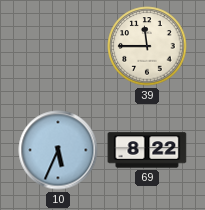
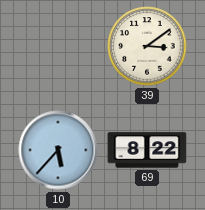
39: 11:45 -> 3:09 (147, 46)
10: 5:34 -> 5:37 (58, 150)
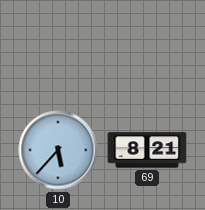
39: 3:09 -> none (147, 46)
69: 8:22 -> 8:21 (147, 150)
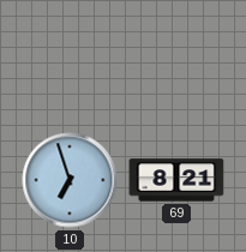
10: 5:37 -> 6:57 (70, 180)
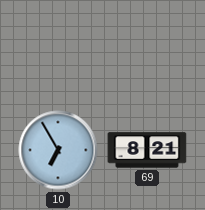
10: 6:57 -> 6:55 (58, 150)
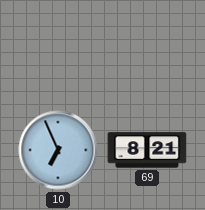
10: 6:55 -> 6:56 (58, 150)
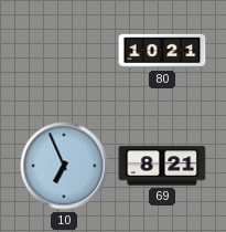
80: none -> 10:21 (162, 51)
